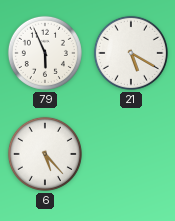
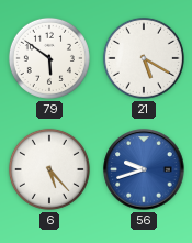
79: 5:56 -> 5:51 (49, 58)
56: none -> 9:42 (144, 169)
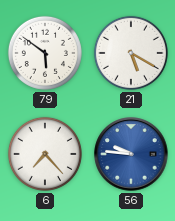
6: 5:23 -> 7:23 (45, 154)
56: 9:42 -> 9:46 (131, 154)
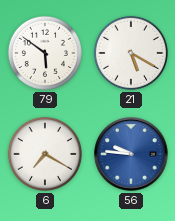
6: 7:23 -> 7:20 (45, 154)
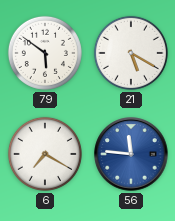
56: 9:46 -> 11:46 (131, 154)
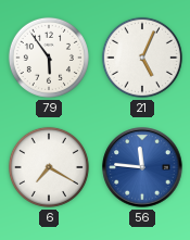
79: 5:51 -> 5:54 (49, 58)
21: 5:20 -> 5:04 (142, 58)
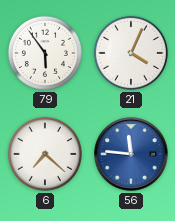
21: 5:04 -> 4:04 (131, 53)
6: 7:20 -> 7:22 (45, 154)
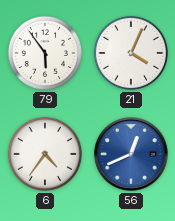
6: 7:22 -> 4:36 (45, 154)
56: 11:46 -> 12:41 (131, 154)
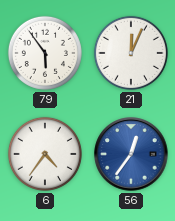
21: 4:04 -> 12:04 (131, 53)
56: 12:41 -> 12:36 (131, 154)
